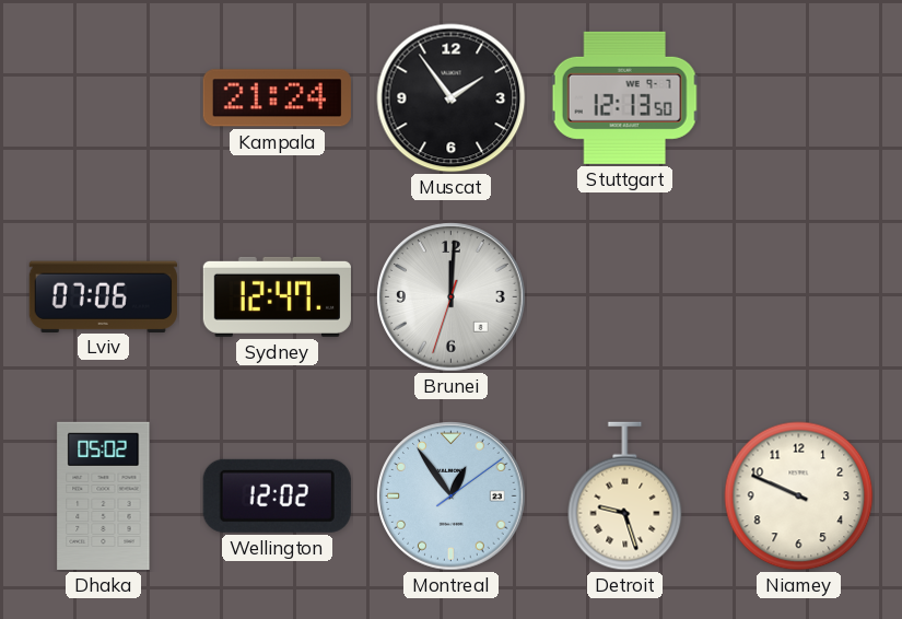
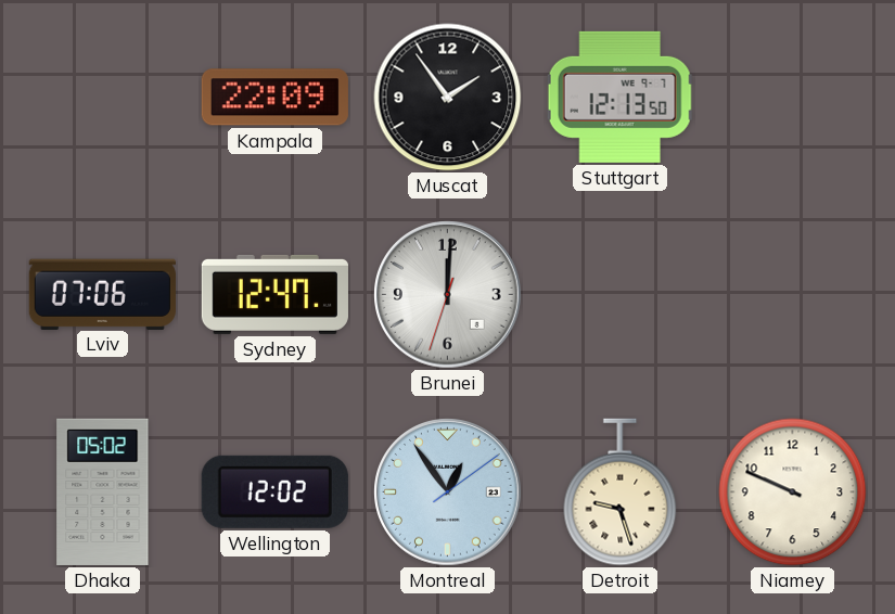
Kampala: 21:24 -> 22:09 (274, 98)
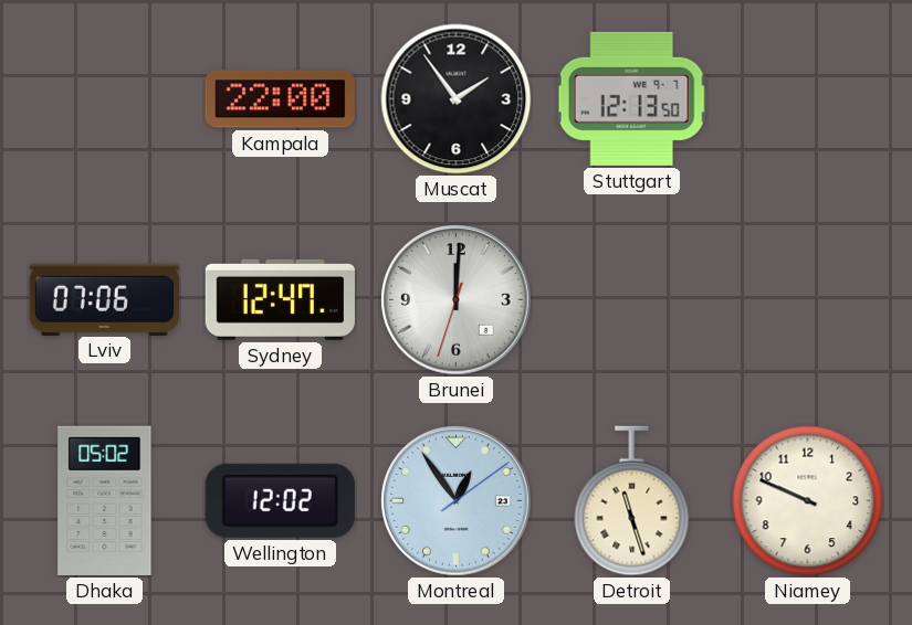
Kampala: 22:09 -> 22:00 (280, 99)
Detroit: 9:27 -> 11:27 (632, 501)
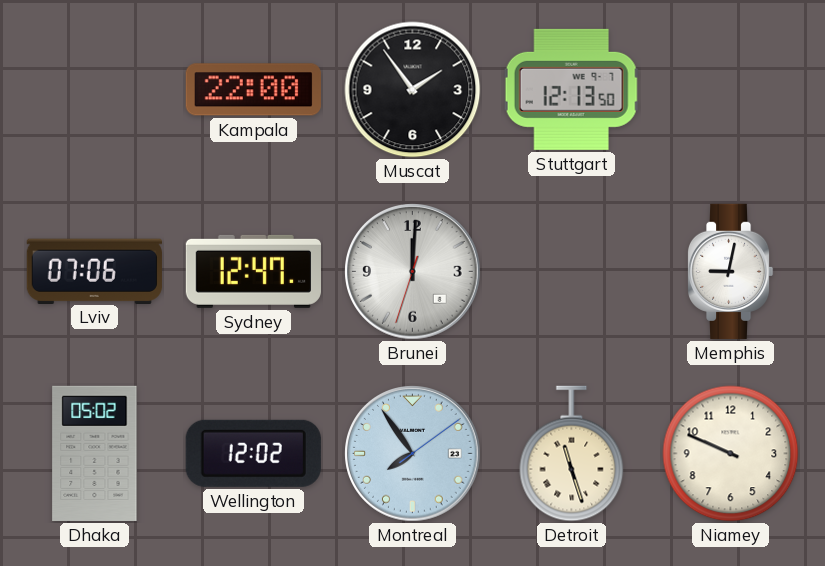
Memphis: none -> 9:02 (730, 271)
Montreal: 12:54 -> 7:54 (413, 454)
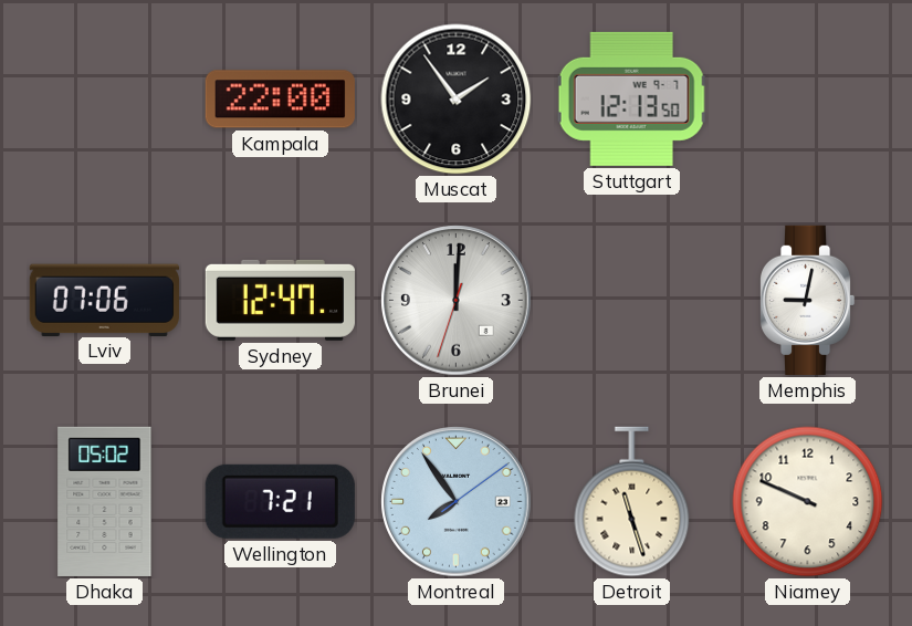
Wellington: 12:02 -> 7:21 (280, 501)
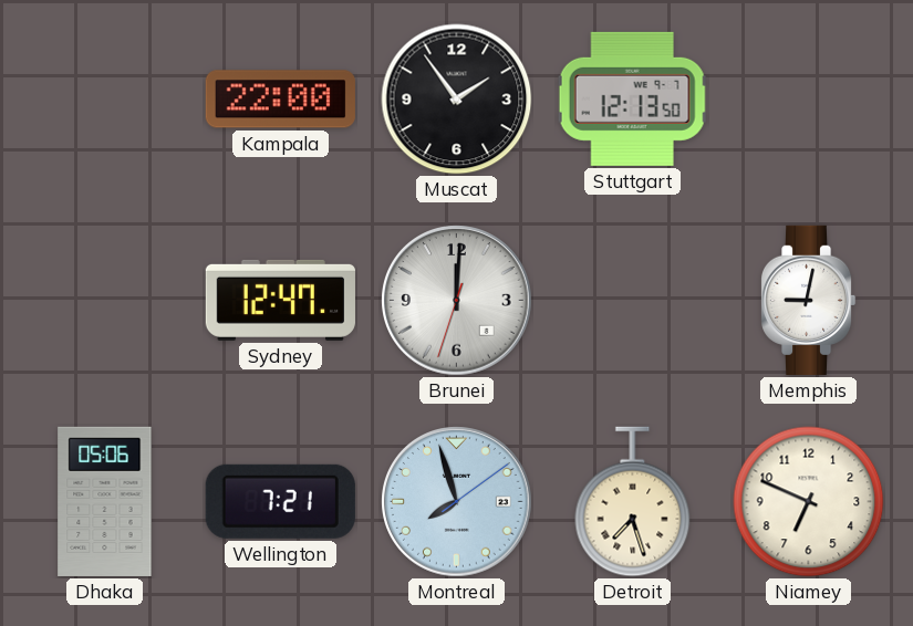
Lviv: 07:06 -> none (104, 300)
Dhaka: 05:02 -> 05:06 (105, 501)
Montreal: 7:54 -> 7:57 (457, 502)
Detroit: 11:27 -> 7:27 (633, 502)
Niamey: 9:49 -> 6:49 (809, 502)
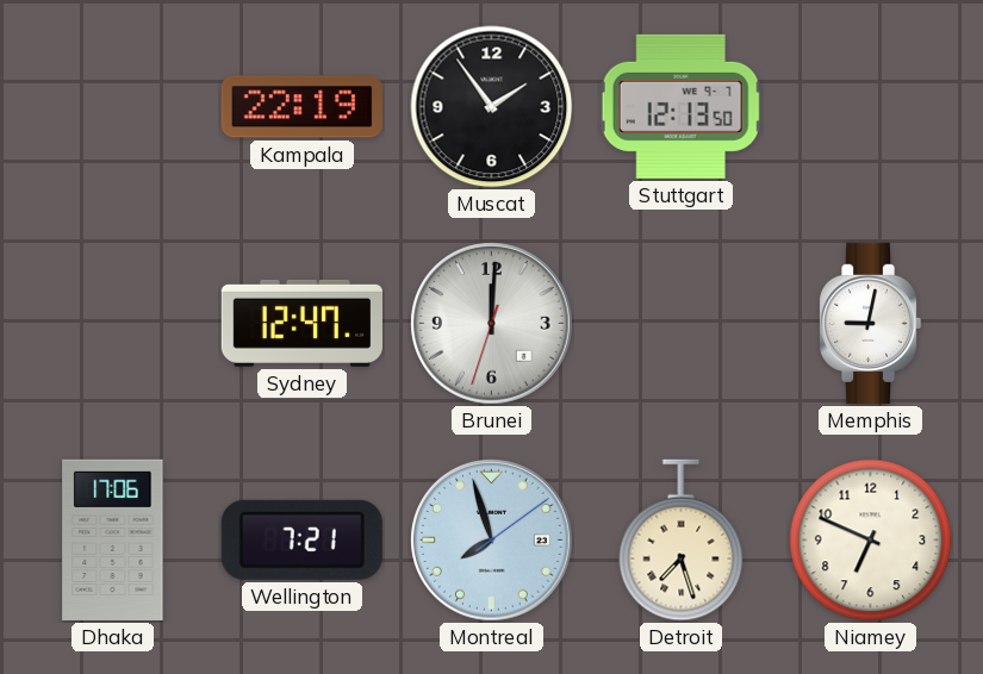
Kampala: 22:00 -> 22:19 (301, 107)
Dhaka: 05:06 -> 17:06 (113, 539)
